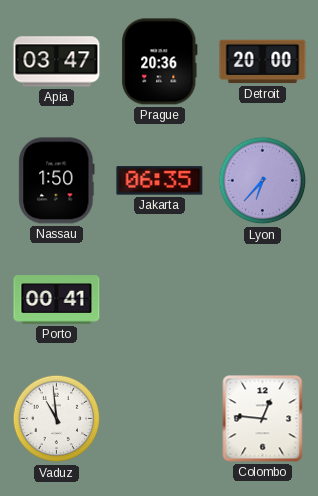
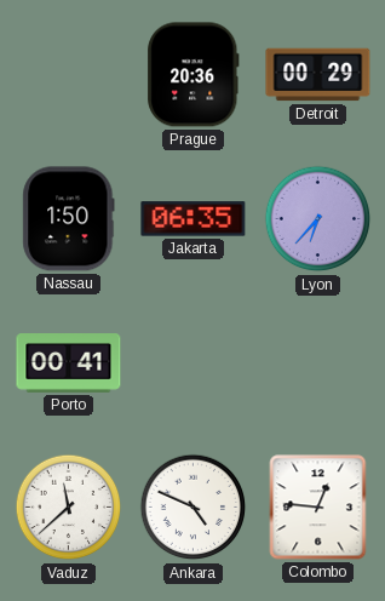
Apia: 03:47 -> none (57, 62)
Detroit: 20:00 -> 00:29 (318, 75)
Vaduz: 10:59 -> 11:38 (69, 508)
Ankara: none -> 4:49 (194, 508)
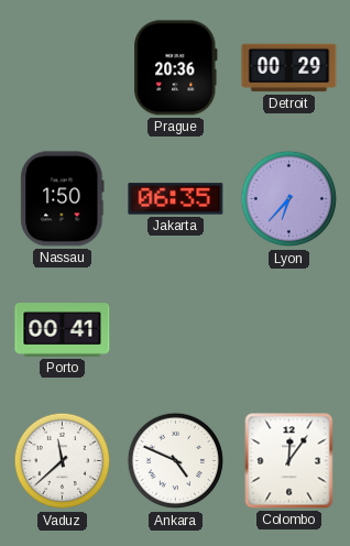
Colombo: 12:46 -> 12:06 (289, 461)
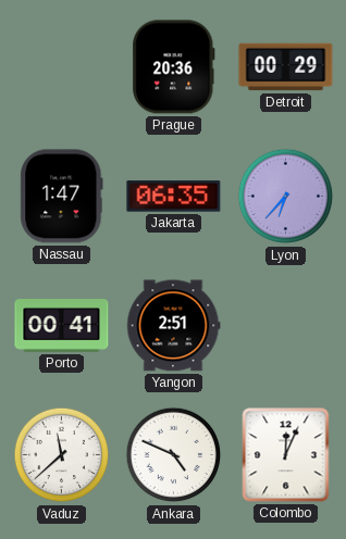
Nassau: 1:50 -> 1:47 (62, 197)
Yangon: none -> 2:51 (174, 326)
Colombo: 12:06 -> 12:04 (286, 455)
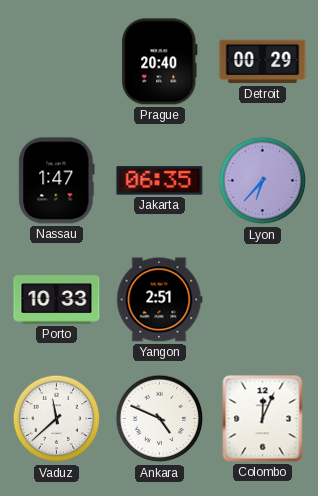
Prague: 20:36 -> 20:40 (160, 62)
Porto: 00:41 -> 10:33 (57, 300)
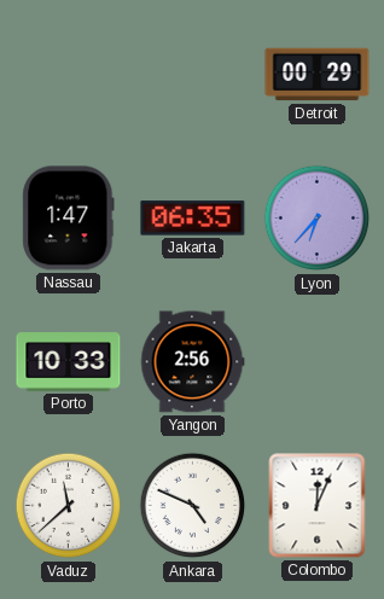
Prague: 20:40 -> none (160, 62)
Yangon: 2:51 -> 2:56 (193, 362)
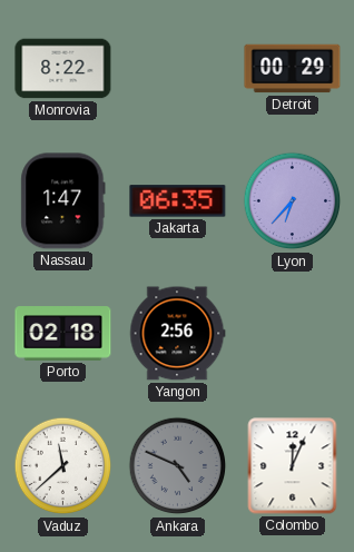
Monrovia: none -> 8:22 (63, 69)
Porto: 10:33 -> 02:18 (63, 334)
Ankara dial: white -> grey (178, 466)
